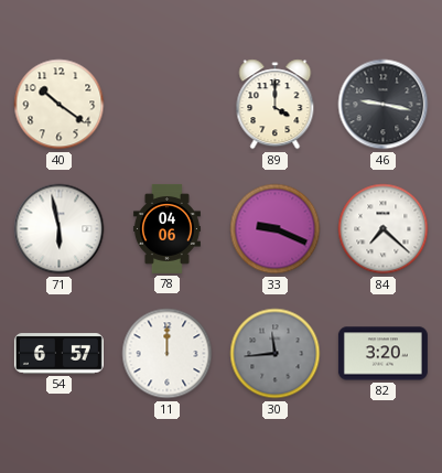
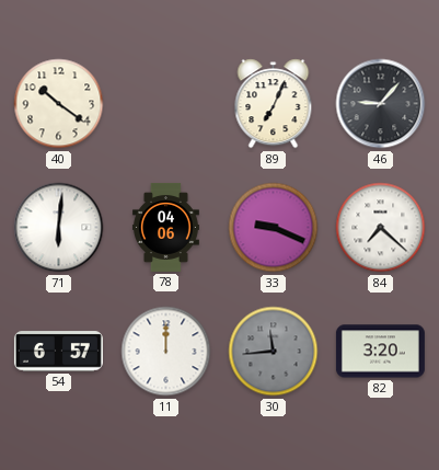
89: 4:00 -> 7:04 (274, 104)
46: 9:17 -> 9:07 (381, 104)
71: 5:58 -> 6:01 (59, 228)
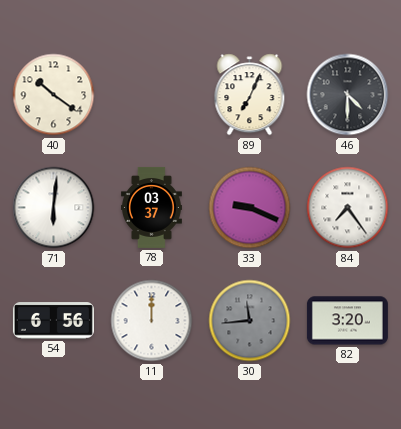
46: 9:07 -> 4:30 (348, 95)
78: 04:06 -> 03:37 (151, 207)
84: 7:22 -> 7:24 (348, 208)
54: 6:57 -> 6:56 (53, 321)
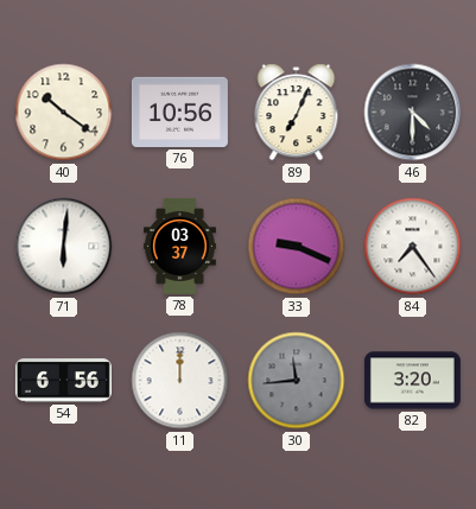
76: none -> 10:56 (179, 112)
